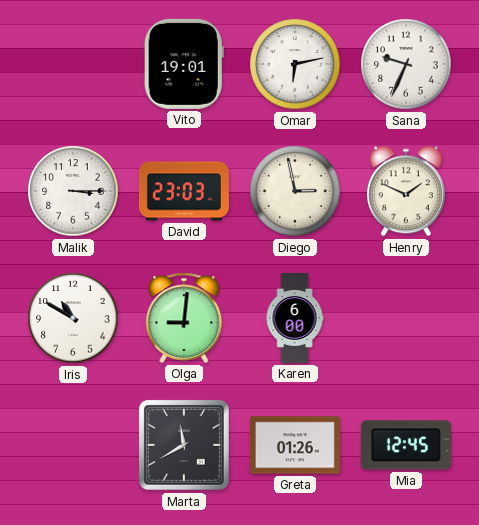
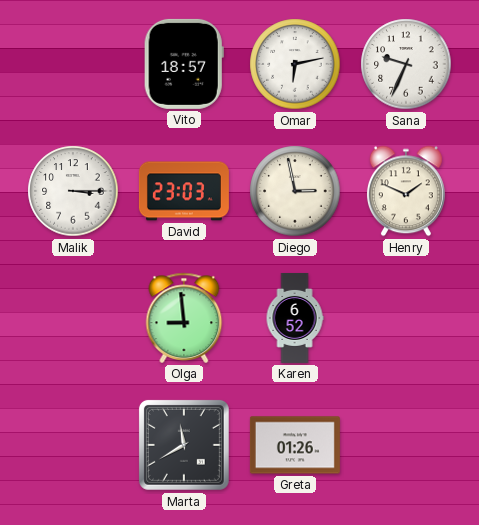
Vito: 19:01 -> 18:57 (184, 64)
Iris: 10:50 -> none (73, 318)
Olga: 9:01 -> 8:59 (184, 318)
Karen: 6:00 -> 6:52 (295, 318)
Mia: 12:45 -> none (406, 445)
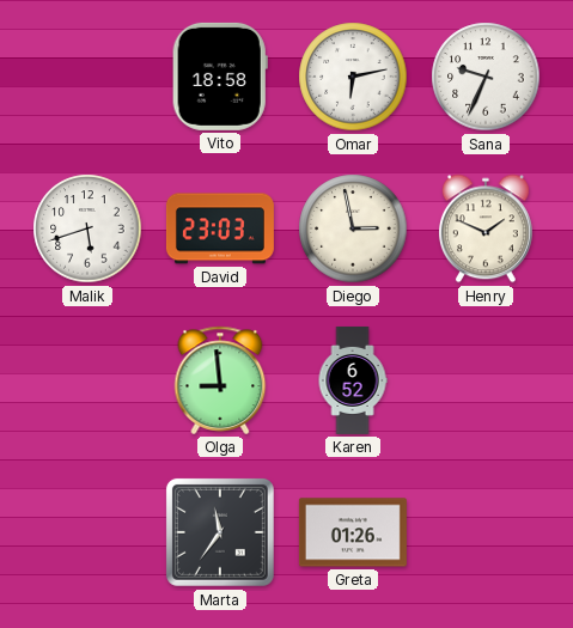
Vito: 18:57 -> 18:58 (220, 77)
Malik: 3:15 -> 5:42 (87, 228)
Marta: 11:40 -> 11:36 (220, 532)
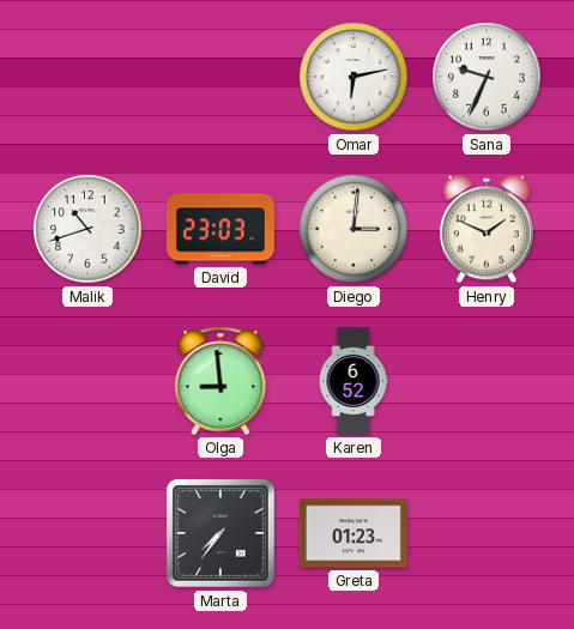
Vito: 18:58 -> none (220, 77)
Malik: 5:42 -> 10:42 (87, 229)
Diego: 2:58 -> 3:01 (354, 229)
Marta: 11:36 -> 7:36 (220, 533)
Greta: 01:26 -> 01:23 (354, 533)
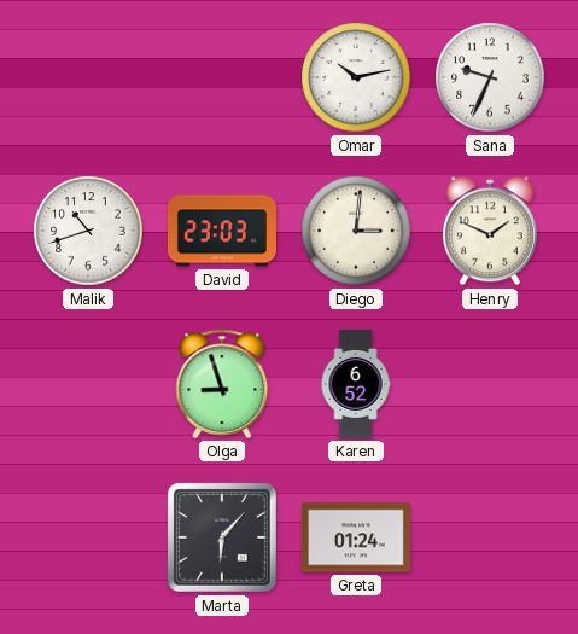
Omar: 6:13 -> 10:13 (356, 77)
Olga: 8:59 -> 8:57 (222, 384)
Marta: 7:36 -> 6:07 (222, 537)
Greta: 01:23 -> 01:24 (356, 537)
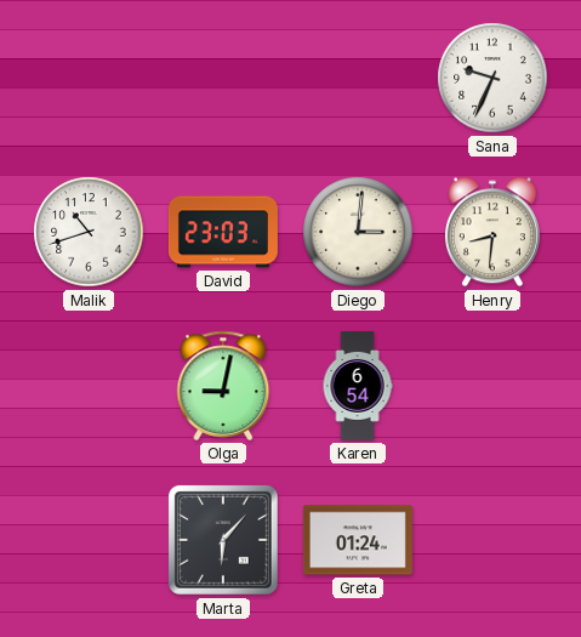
Omar: 10:13 -> none (356, 77)
Henry: 1:49 -> 8:31 (492, 232)
Olga: 8:57 -> 9:02 (223, 386)
Karen: 6:52 -> 6:54 (358, 386)
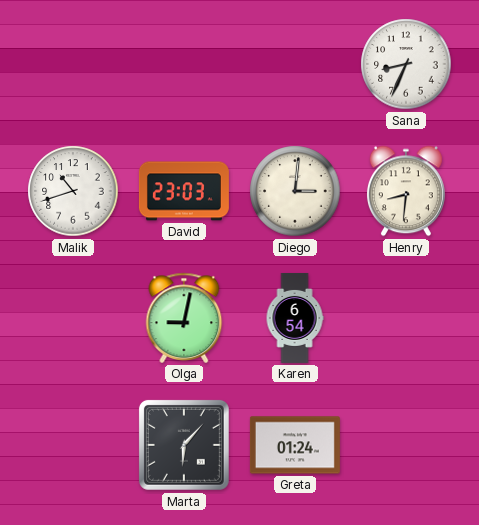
Sana: 9:34 -> 8:34 (406, 64)
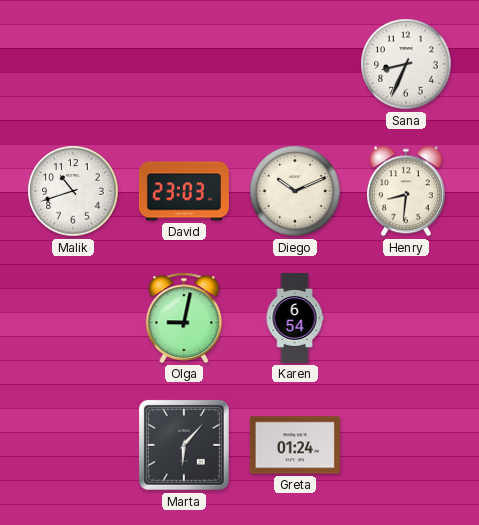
Diego: 3:01 -> 10:11 (295, 191)
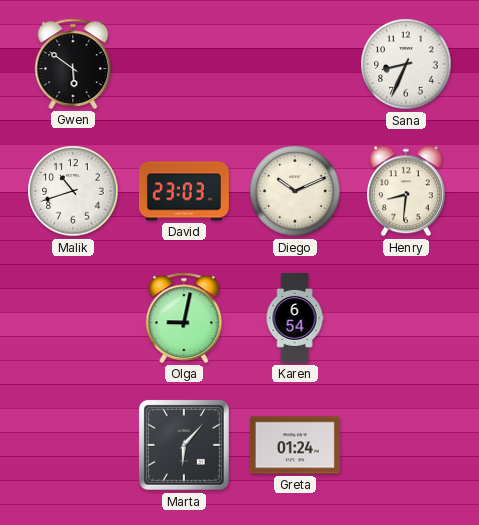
Gwen: none -> 5:51 (73, 64)
